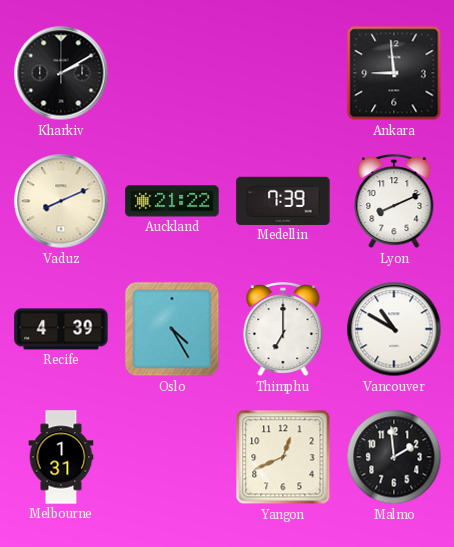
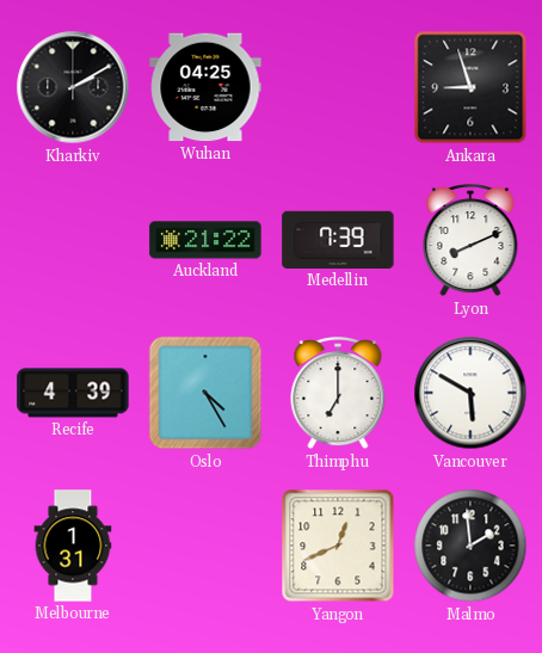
Wuhan: none -> 04:25 (205, 87)
Ankara: 8:59 -> 8:57 (470, 87)
Vaduz: 8:11 -> none (61, 201)
Vancouver: 10:50 -> 5:50 (470, 393)
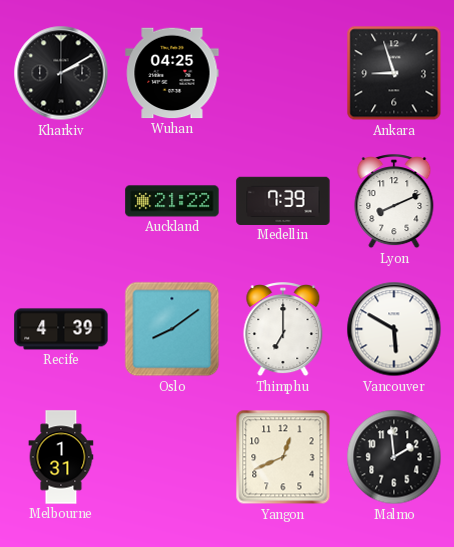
Oslo: 4:25 -> 8:09 (172, 329)
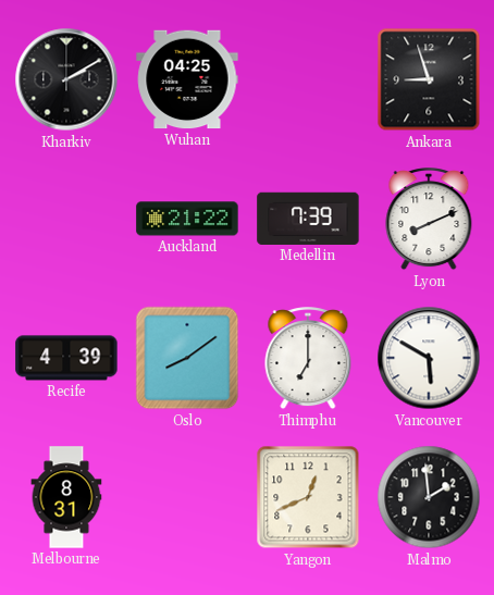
Melbourne: 1:31 -> 8:31 (66, 497)
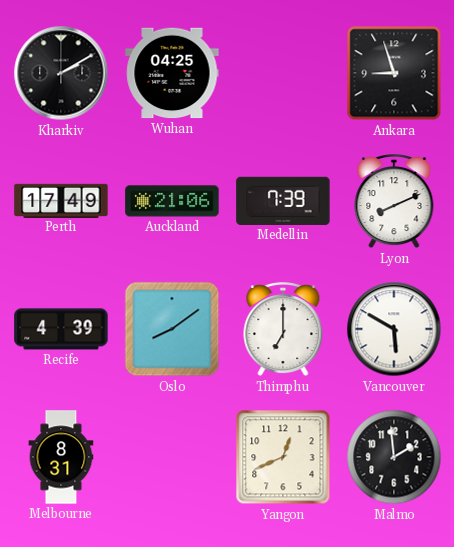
Perth: none -> 17:49 (61, 200)
Auckland: 21:22 -> 21:06 (172, 201)
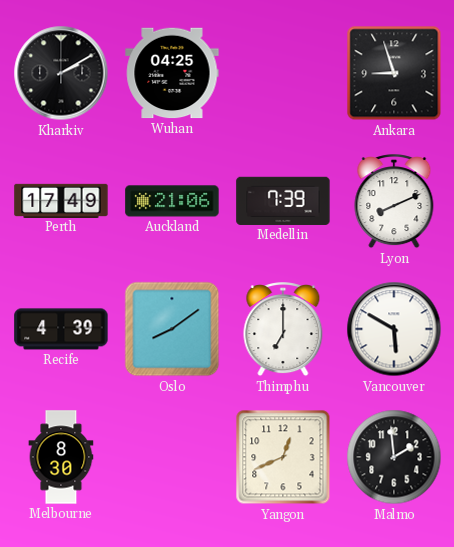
Melbourne: 8:31 -> 8:30 (61, 457)
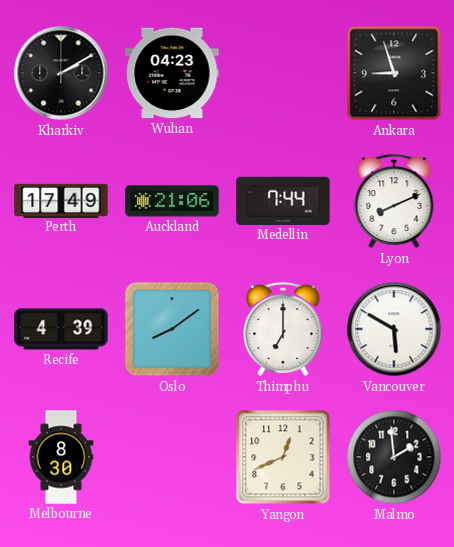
Wuhan: 04:25 -> 04:23 (172, 73)
Medellin: 7:39 -> 7:44 (283, 201)
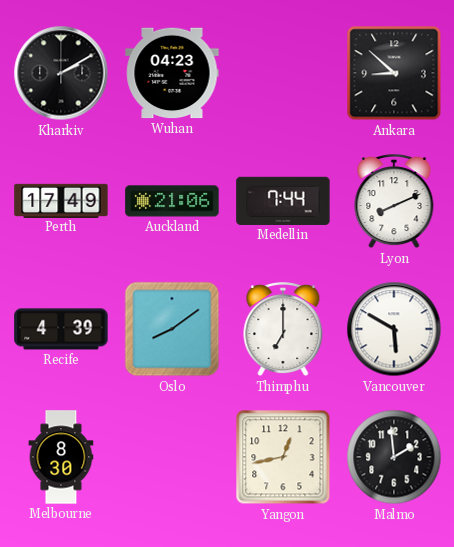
Ankara: 8:57 -> 8:52 (394, 73)
Yangon: 12:41 -> 12:43 (283, 457)
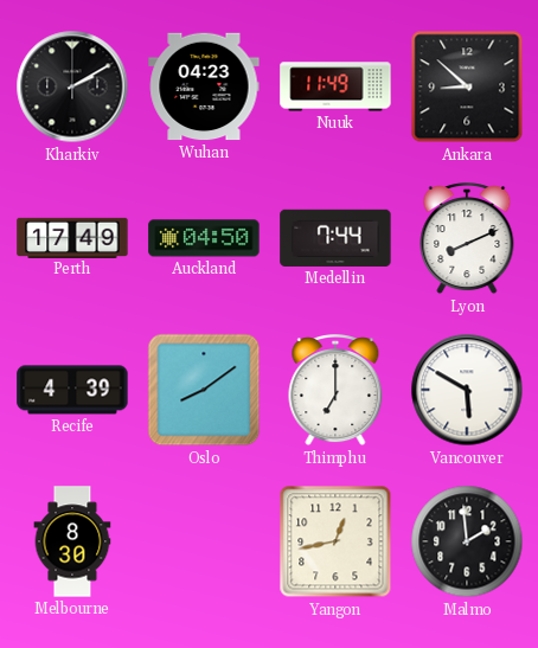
Nuuk: none -> 11:49 (335, 86)
Auckland: 21:06 -> 04:50 (204, 238)
